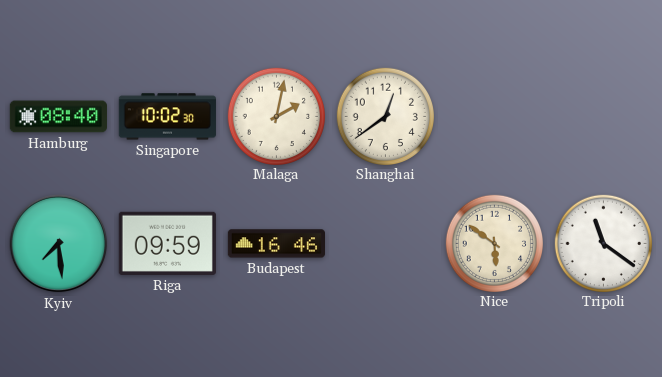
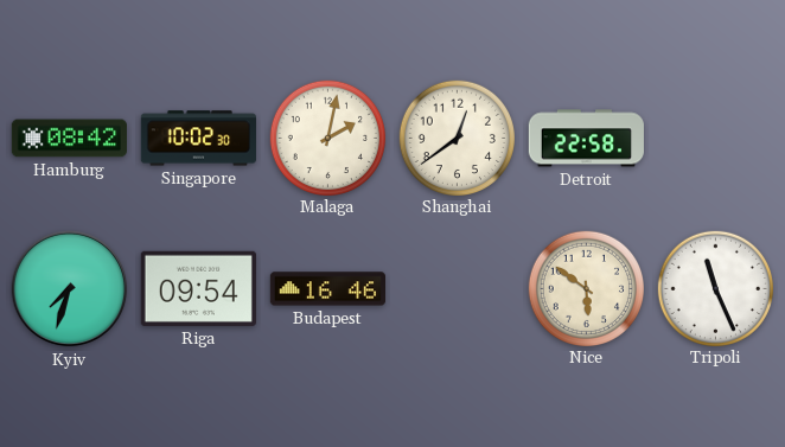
Hamburg: 08:40 -> 08:42 (69, 139)
Detroit: none -> 22:58 (586, 139)
Kyiv: 7:29 -> 7:33 (70, 289)
Riga: 09:59 -> 09:54 (198, 288)
Tripoli: 11:21 -> 11:26 (715, 288)
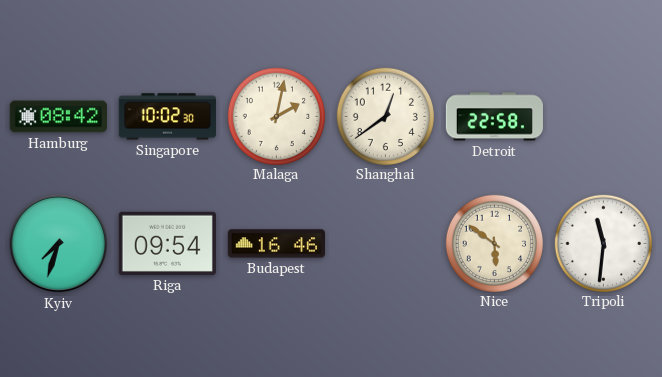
Tripoli: 11:26 -> 11:31 (603, 243)
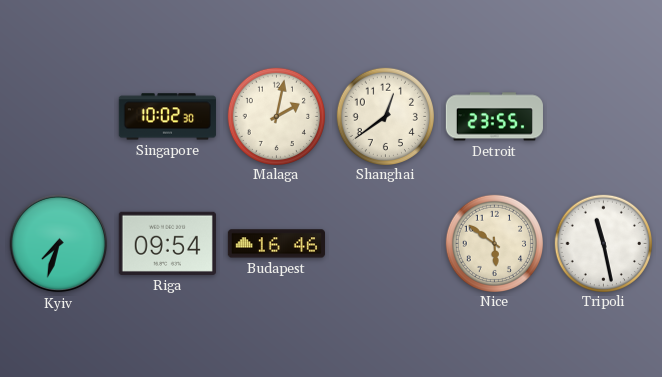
Hamburg: 08:42 -> none (58, 117)
Detroit: 22:58 -> 23:55 (494, 117)
Tripoli: 11:31 -> 11:28 (603, 243)
